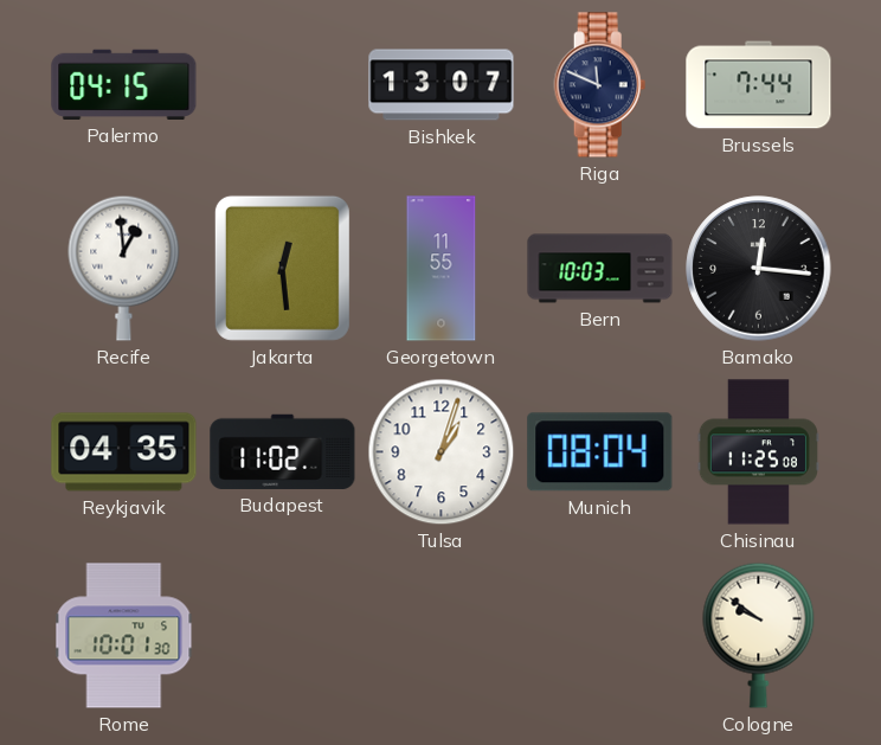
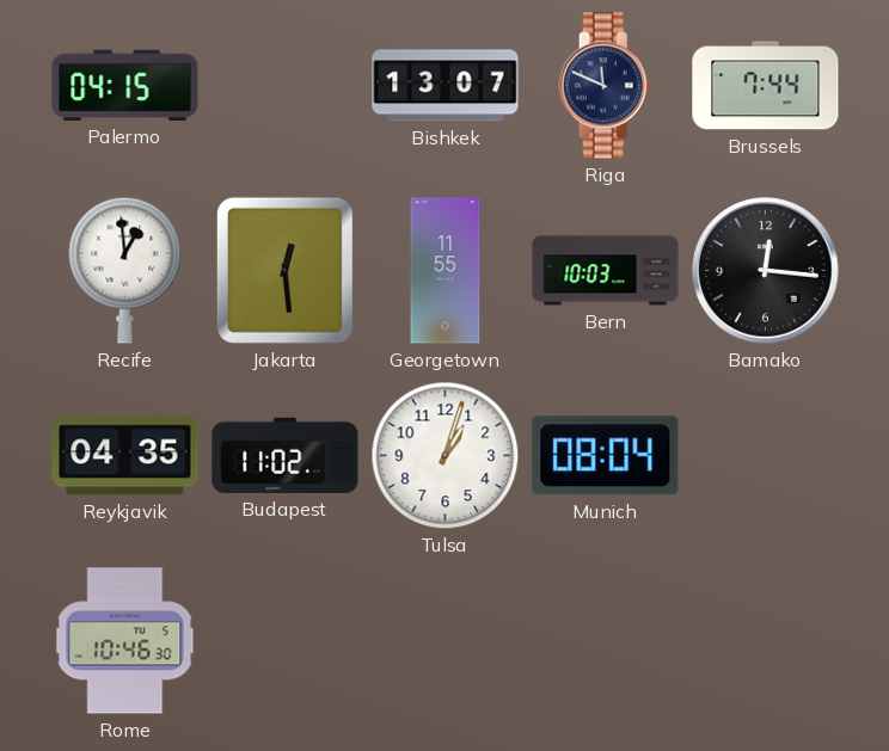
Chisinau: 11:25 -> none (758, 452)
Rome: 10:01 -> 10:46 (125, 641)
Cologne: 9:51 -> none (759, 635)
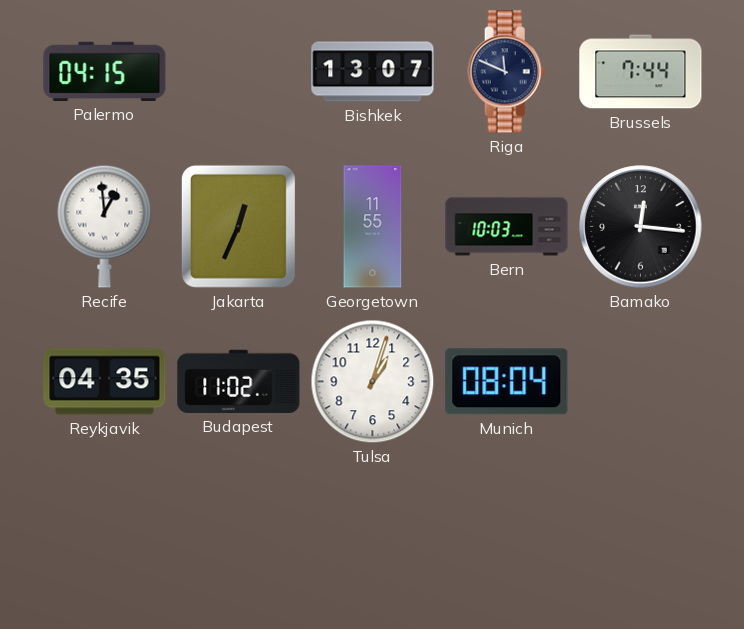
Jakarta: 12:29 -> 12:34 (238, 226)
Rome: 10:46 -> none (125, 641)
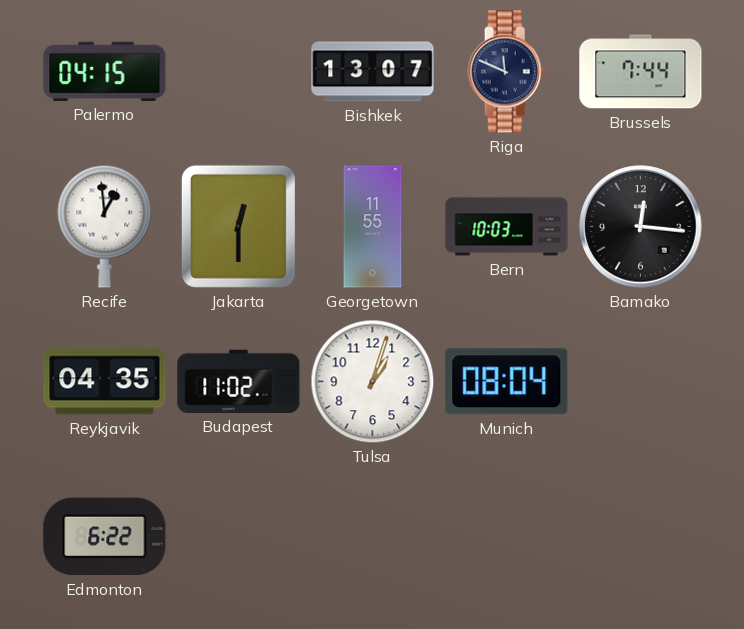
Jakarta: 12:34 -> 12:30 (238, 226)
Edmonton: none -> 6:22 (105, 537)
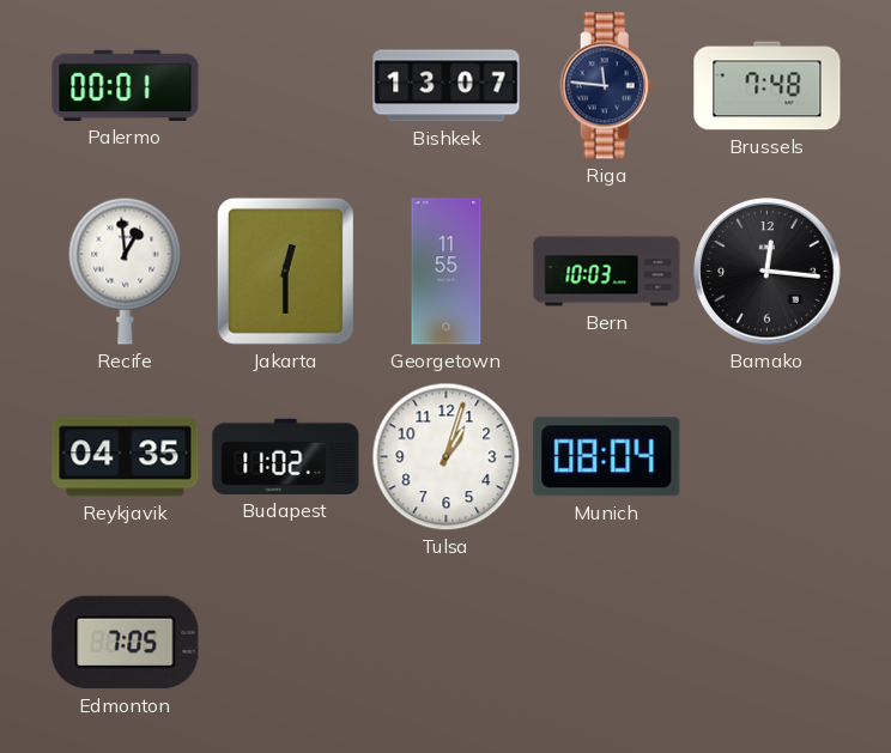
Palermo: 04:15 -> 00:01 (126, 85)
Riga: 11:49 -> 11:46 (607, 86)
Brussels: 7:44 -> 7:48 (768, 86)
Edmonton: 6:22 -> 7:05 (126, 643)
